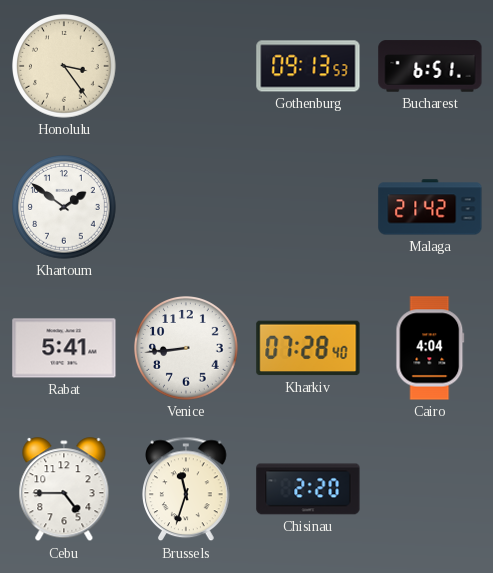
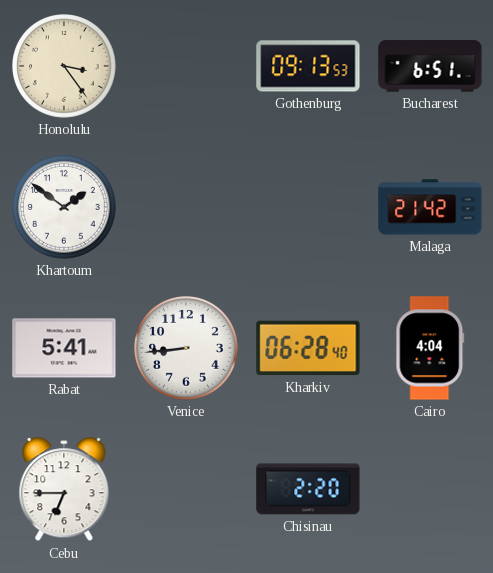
Kharkiv: 07:28 -> 06:28 (308, 348)
Cebu: 4:45 -> 6:45 (64, 490)
Brussels: 11:33 -> none (187, 489)
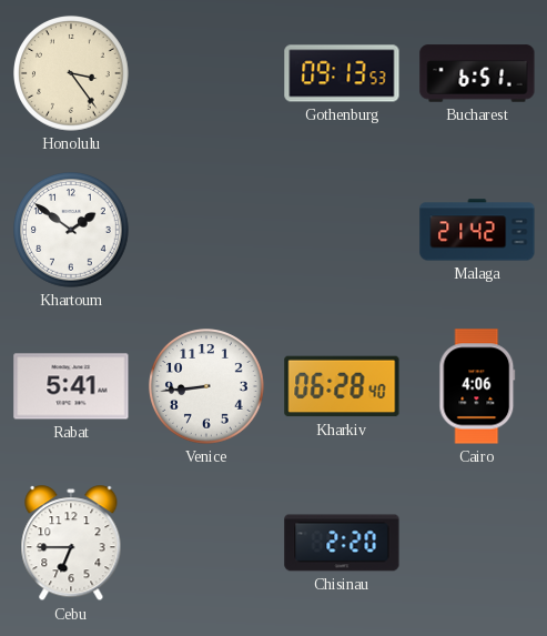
Cairo: 4:04 -> 4:06 (477, 386)
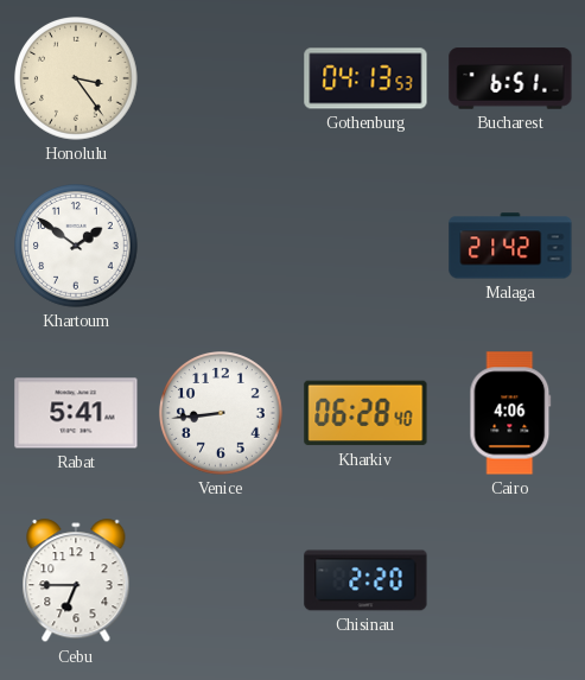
Gothenburg: 09:13 -> 04:13 (365, 78)
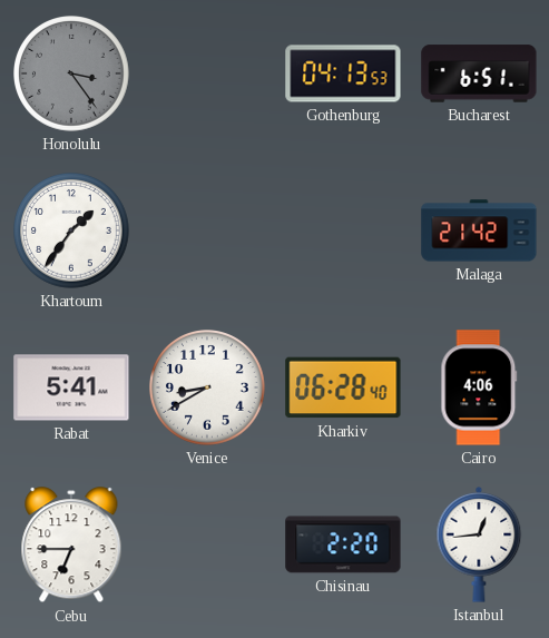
Honolulu dial: cream -> grey (72, 75)
Khartoum: 1:51 -> 1:36 (72, 232)
Venice: 8:44 -> 8:40 (208, 389)
Istanbul: none -> 12:44 (479, 546)
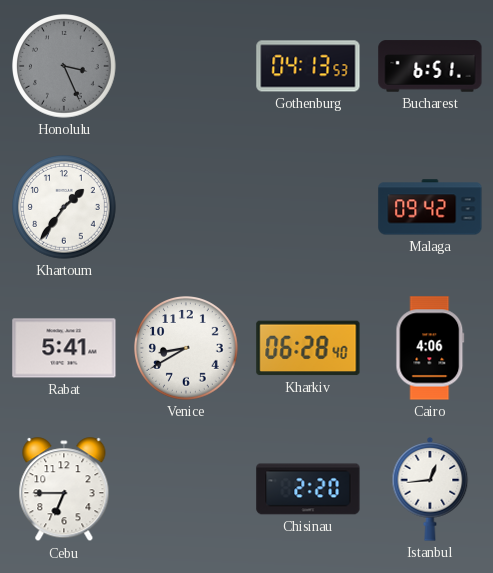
Honolulu: 3:24 -> 3:26 (65, 67)
Malaga: 21:42 -> 09:42 (430, 207)
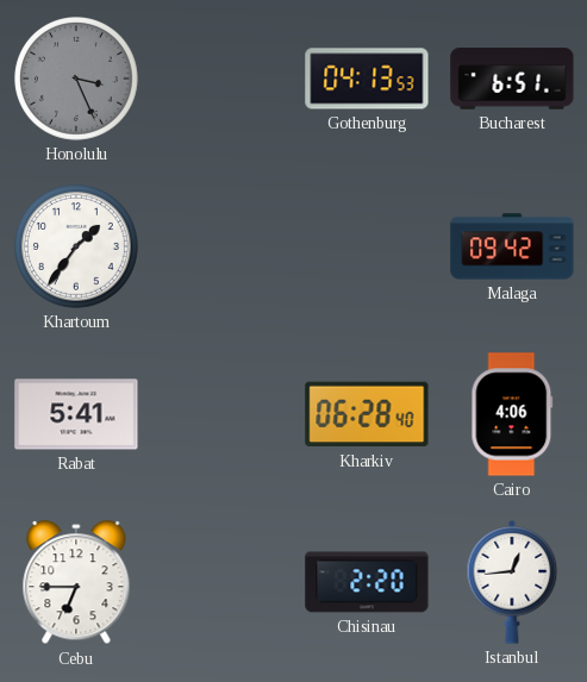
Venice: 8:40 -> none (187, 349)
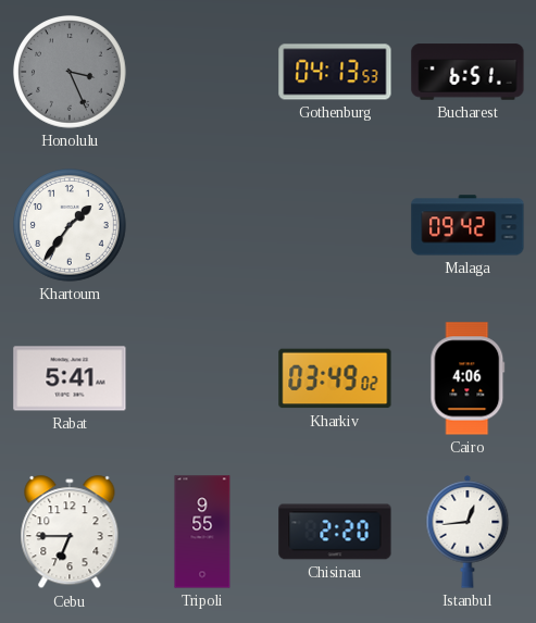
Kharkiv: 06:28 -> 03:49 (335, 378)
Tripoli: none -> 9:55 (202, 532)
